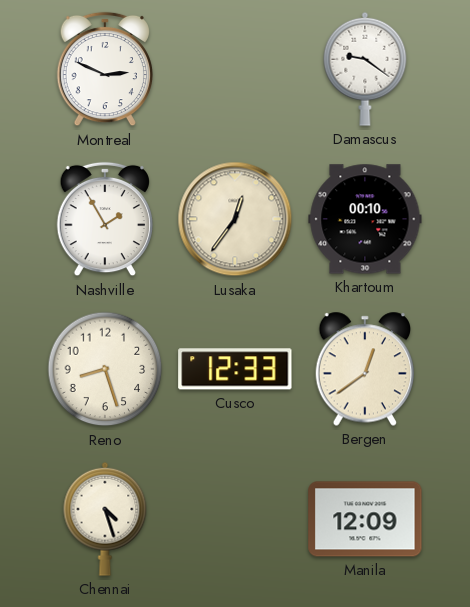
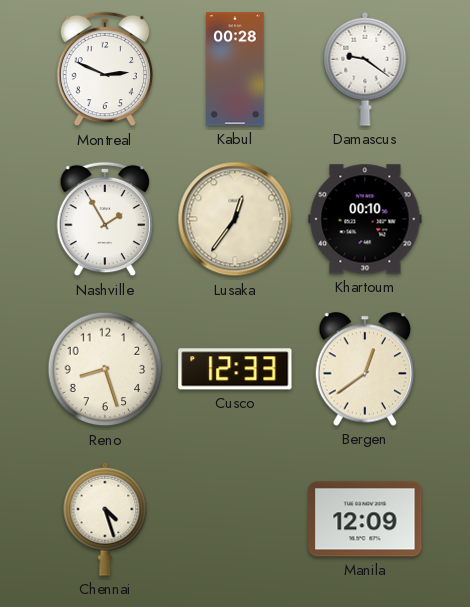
Kabul: none -> 00:28 (235, 69)
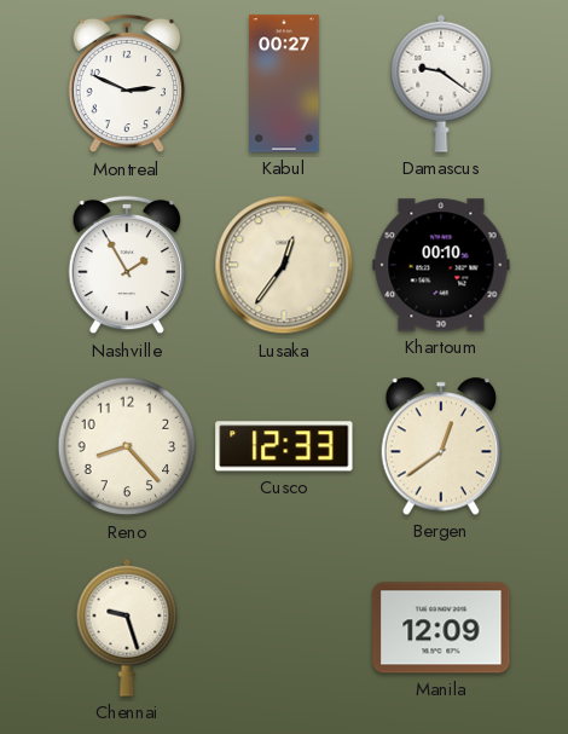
Kabul: 00:28 -> 00:27 (284, 83)
Reno: 8:27 -> 8:23 (127, 446)
Chennai: 4:27 -> 9:27 (127, 628)
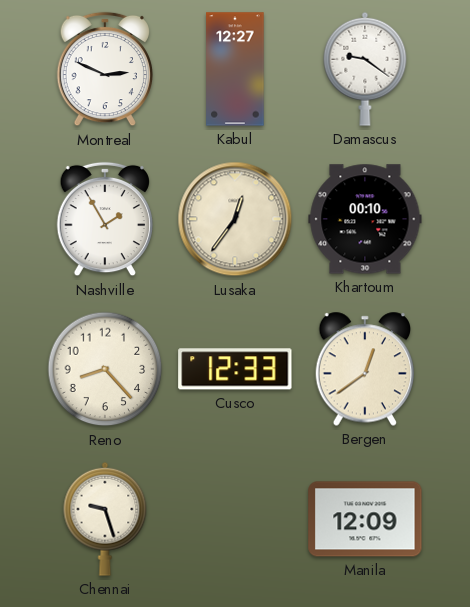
Kabul: 00:27 -> 12:27 (235, 69)
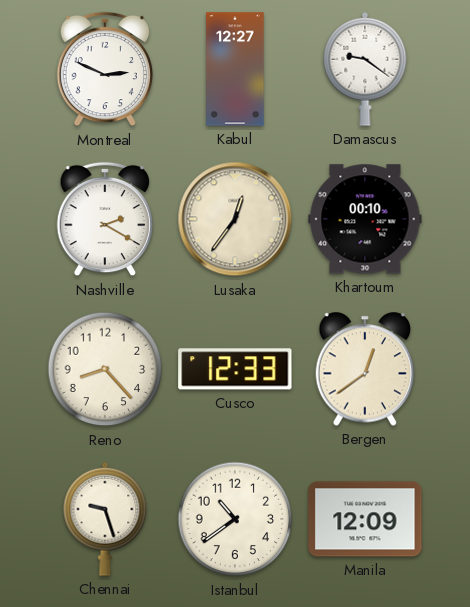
Nashville: 1:55 -> 2:20 (104, 219)
Istanbul: none -> 10:39 (235, 519)
